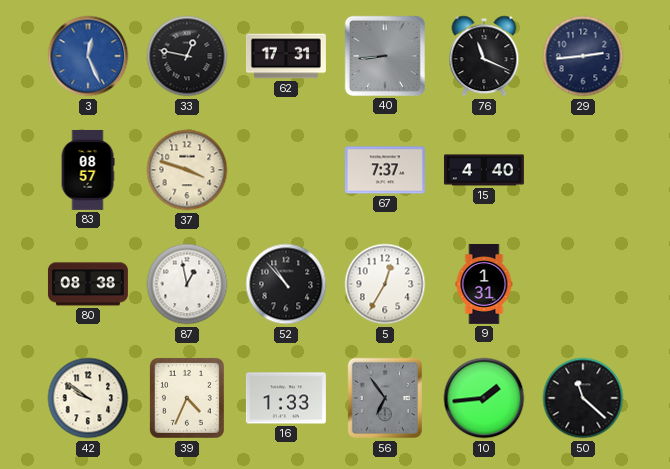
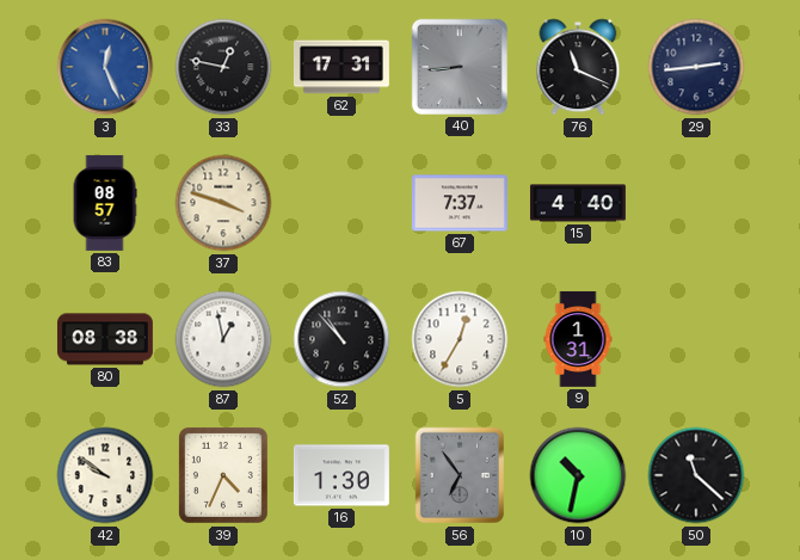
16: 1:33 -> 1:30 (341, 475)
10: 1:44 -> 10:32 (578, 475)
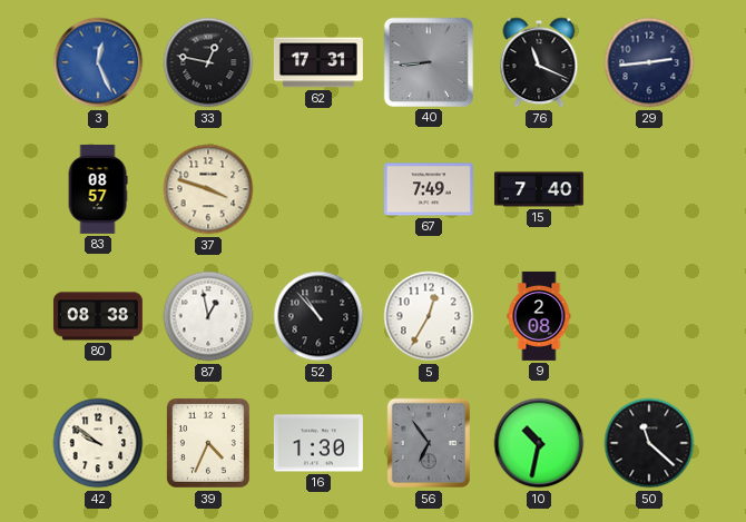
67: 7:37 -> 7:49 (429, 189)
15: 4:40 -> 7:40 (539, 189)
9: 1:31 -> 2:08 (539, 316)
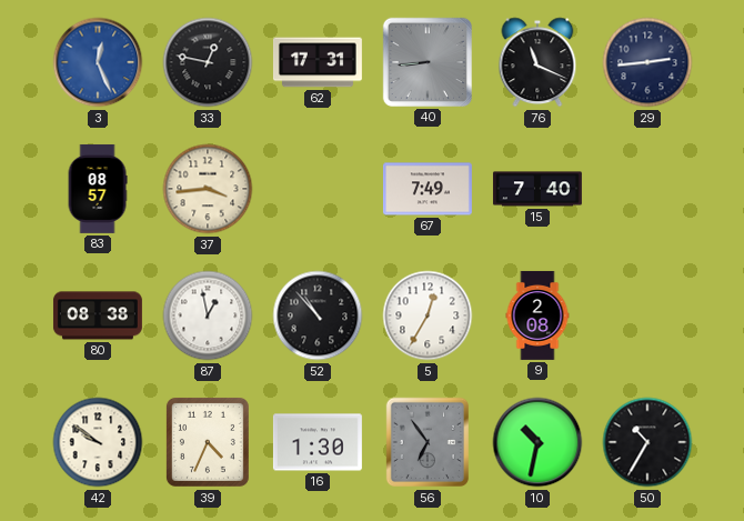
37: 3:48 -> 3:44 (208, 189)
50: 11:22 -> 10:35 (647, 442)
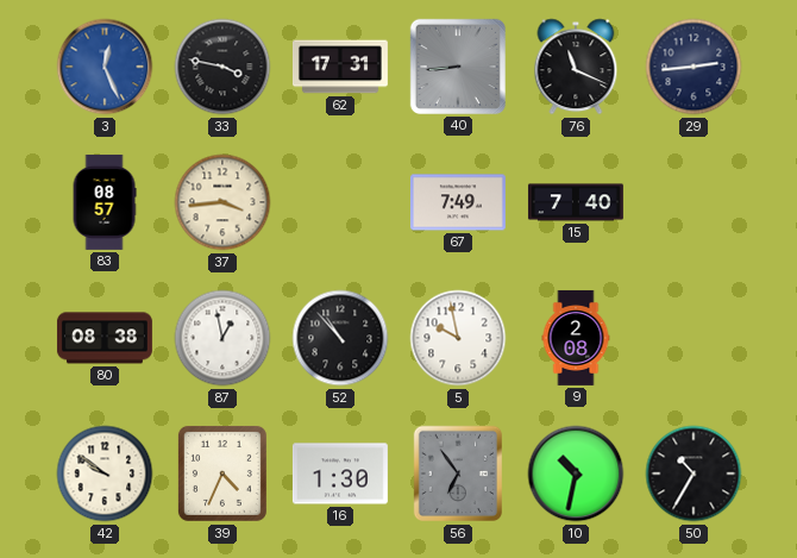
33: 12:47 -> 3:47 (222, 67)
5: 12:35 -> 9:58 (458, 338)
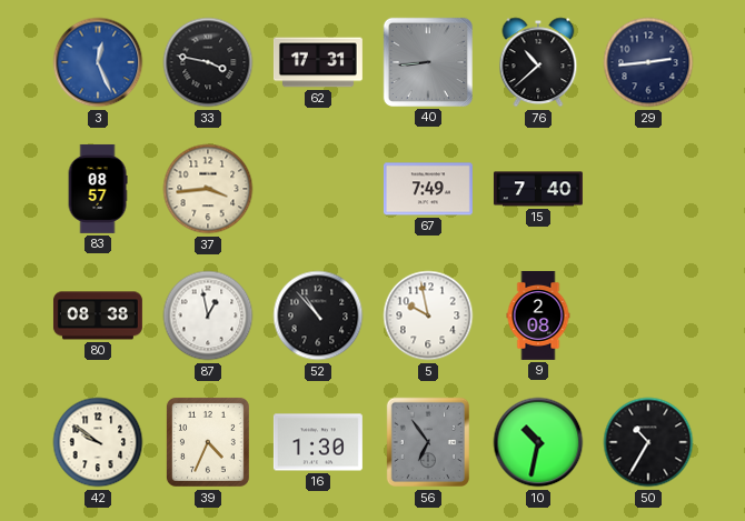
76: 11:19 -> 10:38 (538, 62)
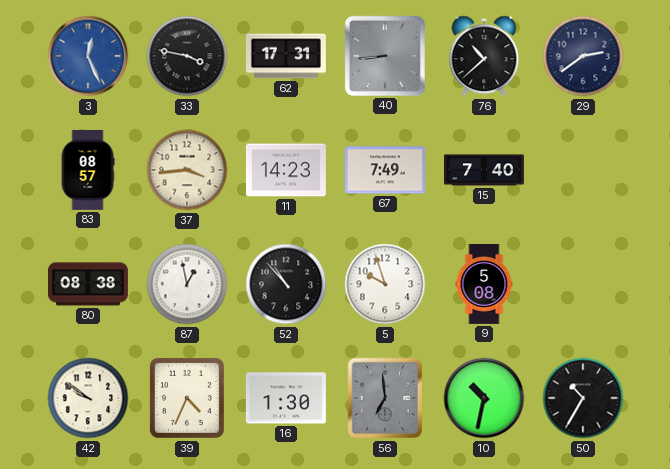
29: 2:44 -> 2:39 (583, 56)
11: none -> 14:23 (286, 170)
5: 9:58 -> 9:57 (385, 284)
9: 2:08 -> 5:08 (484, 284)
56: 6:54 -> 6:59 (384, 398)
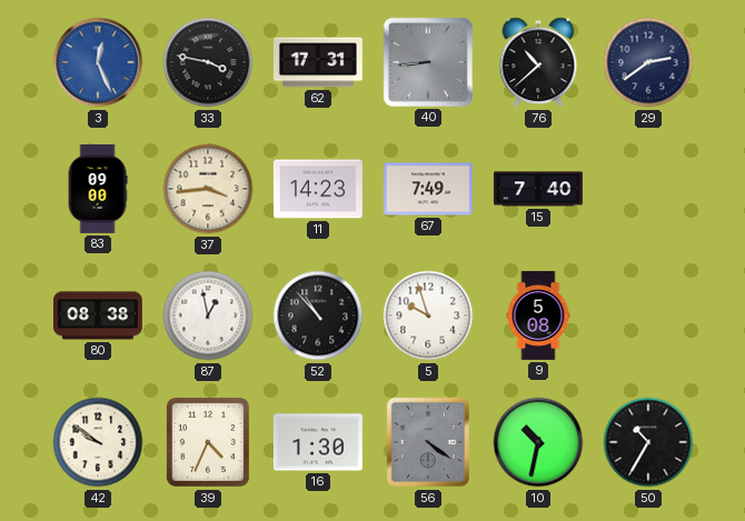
83: 08:57 -> 09:00 (98, 189)
56: 6:59 -> 4:21 (427, 442)
